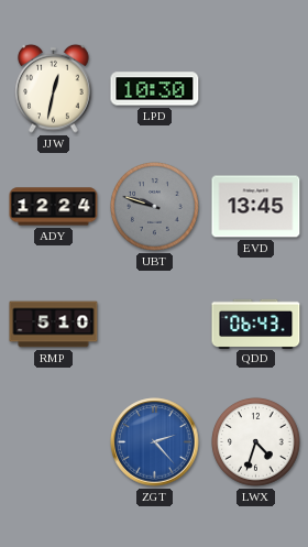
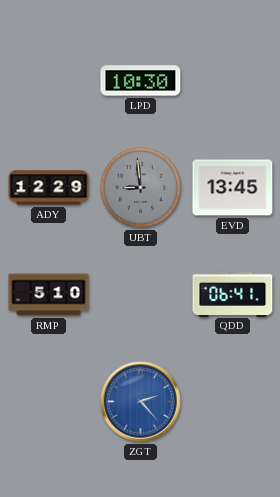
JJW: 12:32 -> none (54, 88)
ADY: 12:24 -> 12:29 (49, 188)
UBT: 9:48 -> 8:59 (141, 188)
QDD: 06:43 -> 06:41 (233, 294)
LWX: 4:33 -> none (256, 442)
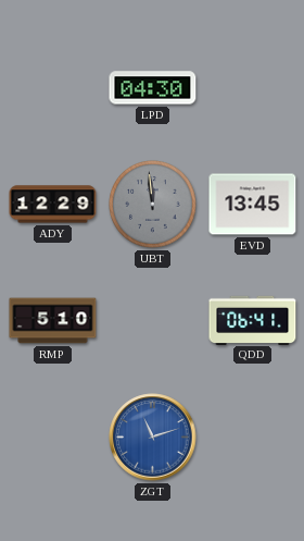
LPD: 10:30 -> 04:30 (153, 88)
UBT: 8:59 -> 11:59 (153, 205)
ZGT: 2:23 -> 11:12 (153, 438)
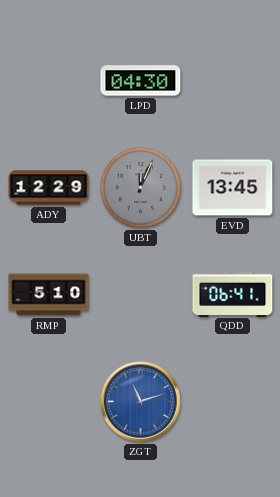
UBT: 11:59 -> 12:04 (141, 188)
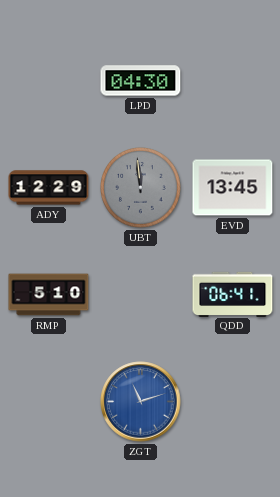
UBT: 12:04 -> 11:59 (141, 188)
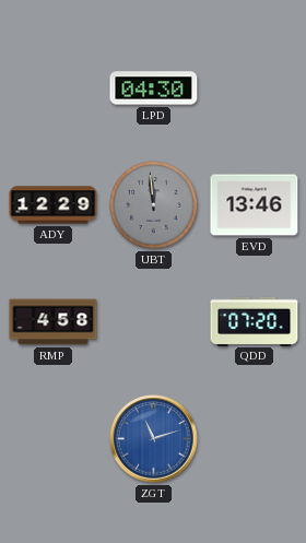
EVD: 13:45 -> 13:46 (255, 205)
RMP: 5:10 -> 4:58 (54, 322)
QDD: 06:41 -> 07:20 (255, 321)
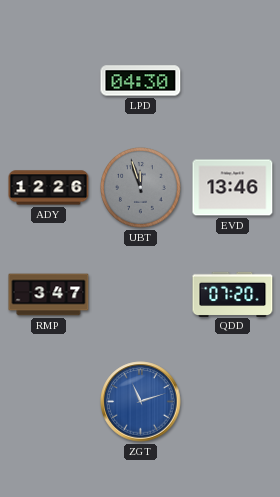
ADY: 12:29 -> 12:26 (49, 188)
UBT: 11:59 -> 11:57 (141, 188)
RMP: 4:58 -> 3:47 (49, 295)
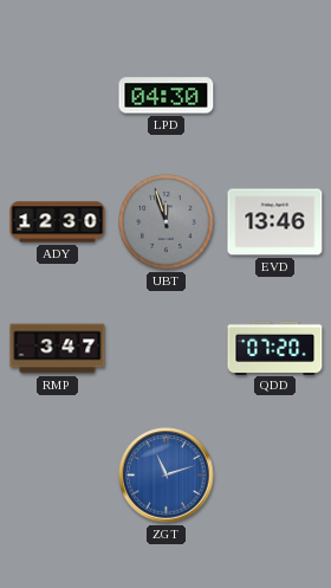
ADY: 12:26 -> 12:30 (58, 222)
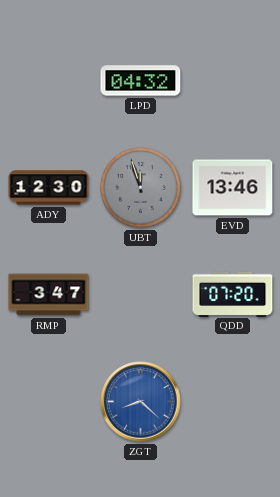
LPD: 04:30 -> 04:32 (141, 81)
ZGT: 11:12 -> 8:22 (141, 402)
